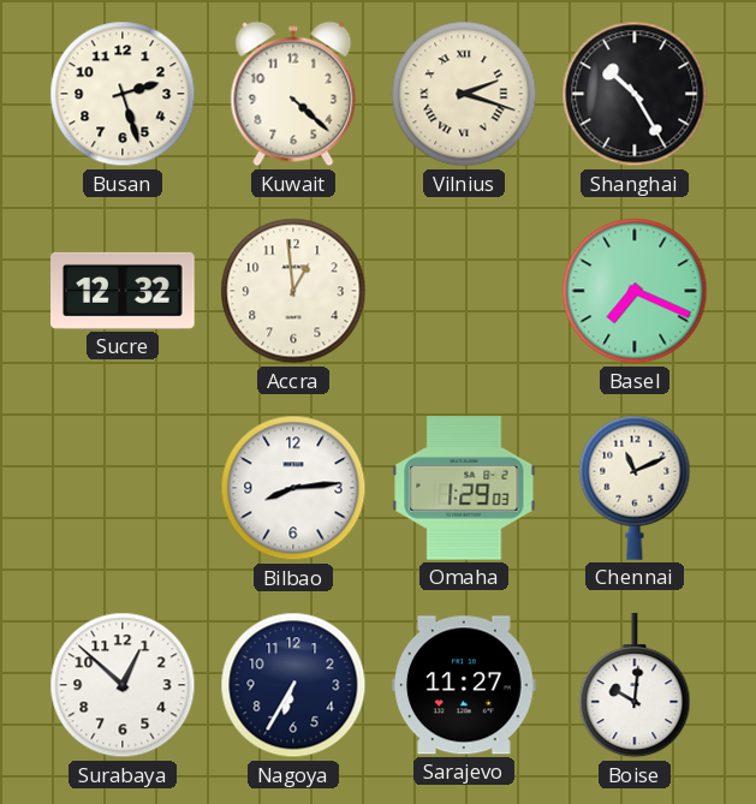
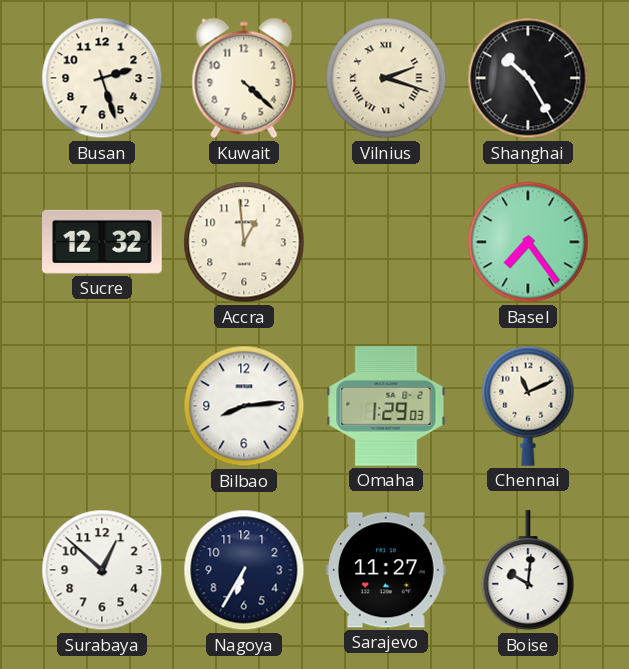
Basel: 7:19 -> 7:24 (528, 242)
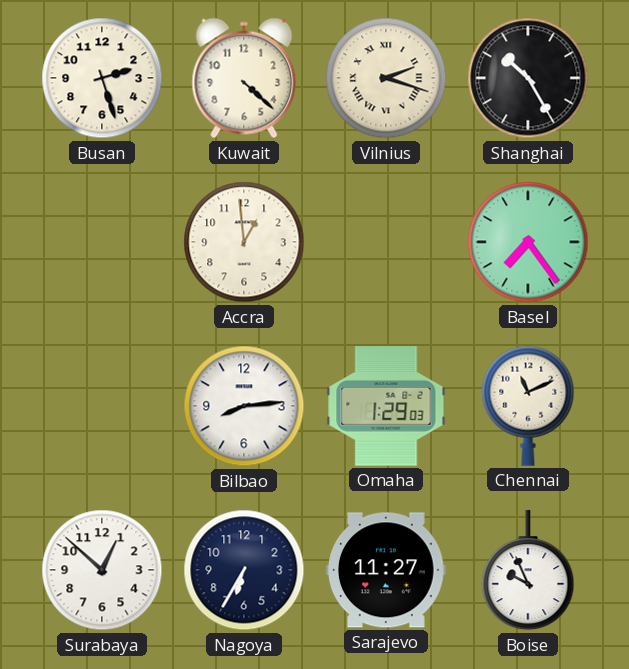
Sucre: 12:32 -> none (102, 242)
Boise: 10:01 -> 9:56 (528, 571)
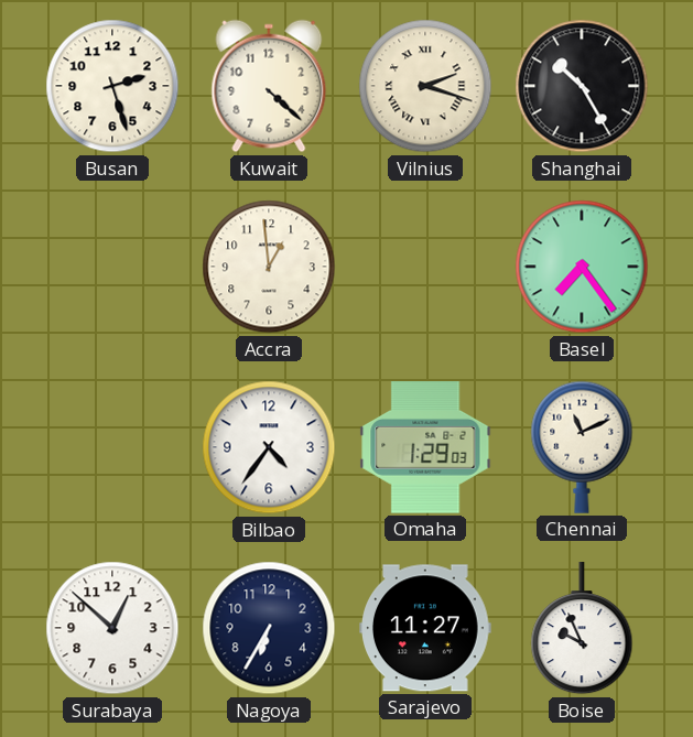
Bilbao: 8:14 -> 4:36 (269, 447)
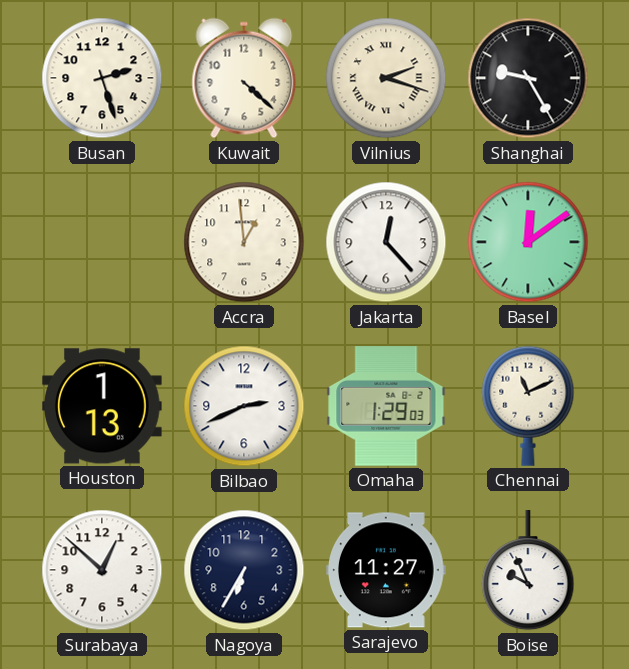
Shanghai: 10:25 -> 9:25 (528, 78)
Jakarta: none -> 12:23 (386, 242)
Basel: 7:24 -> 12:09 (528, 242)
Houston: none -> 1:13 (102, 406)
Bilbao: 4:36 -> 2:41 (244, 406)
